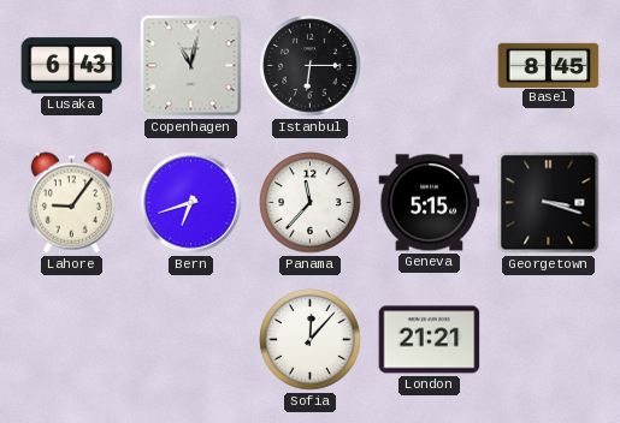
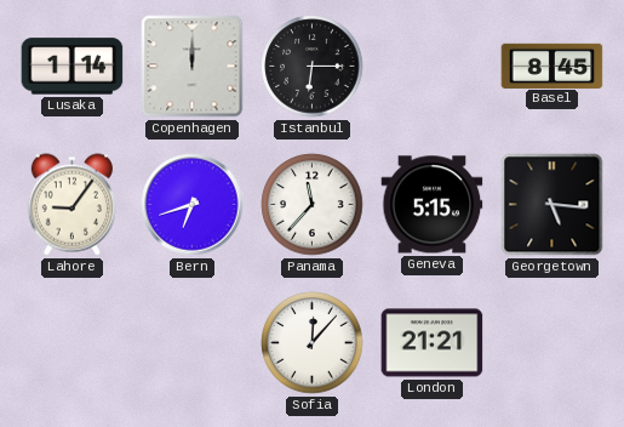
Lusaka: 6:43 -> 1:14 (73, 67)
Copenhagen: 11:02 -> 12:00 (193, 67)
Georgetown: 3:18 -> 5:16 (553, 205)
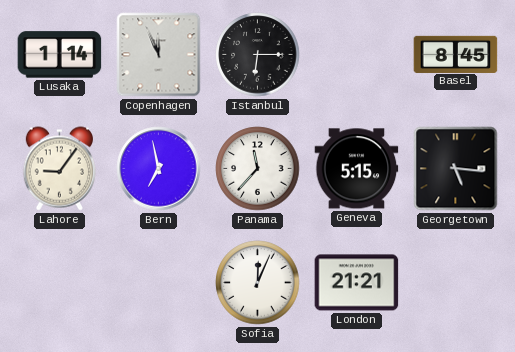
Copenhagen: 12:00 -> 11:56 (159, 55)
Bern: 6:42 -> 6:58 (159, 169)
Sofia: 12:07 -> 12:04 (258, 283)
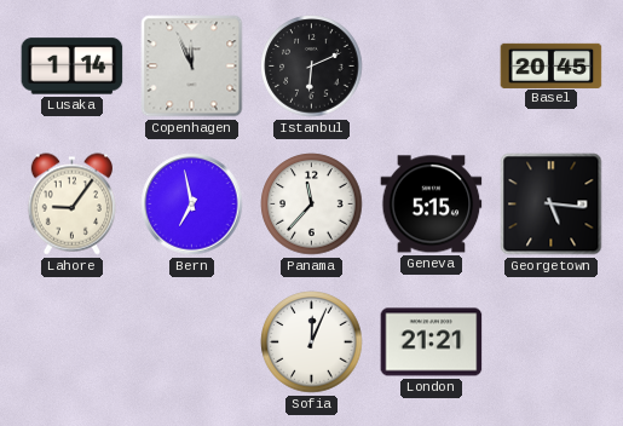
Istanbul: 6:15 -> 6:11 (312, 67)
Basel: 8:45 -> 20:45 (552, 65)
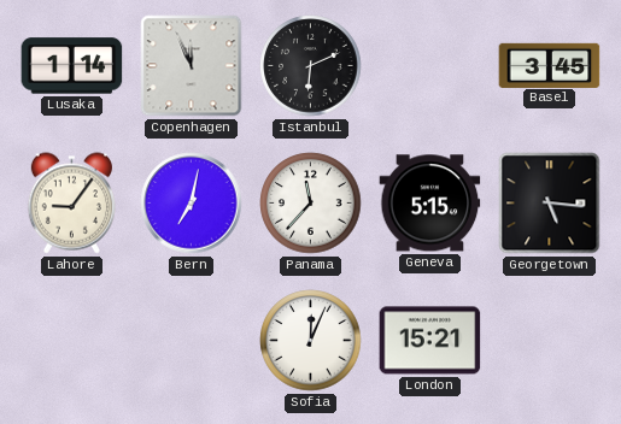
Basel: 20:45 -> 3:45 (550, 65)
Bern: 6:58 -> 7:02 (192, 204)
London: 21:21 -> 15:21 (430, 341)
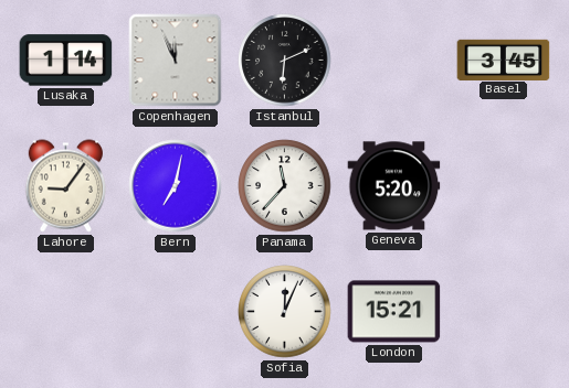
Geneva: 5:15 -> 5:20 (394, 186)
Georgetown: 5:16 -> none (550, 204)
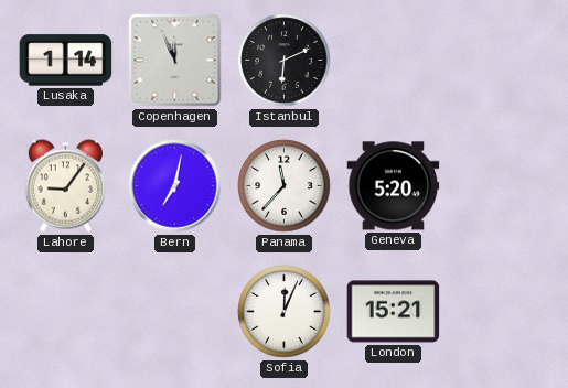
Basel: 3:45 -> none (504, 60)
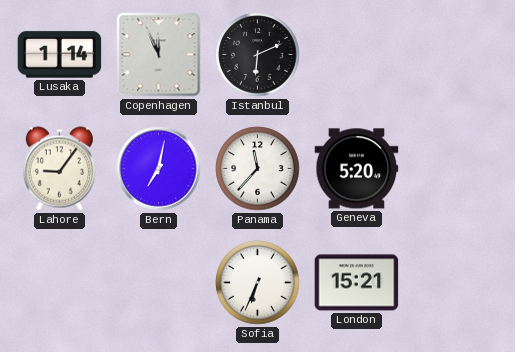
Sofia: 12:04 -> 6:34 (258, 283)
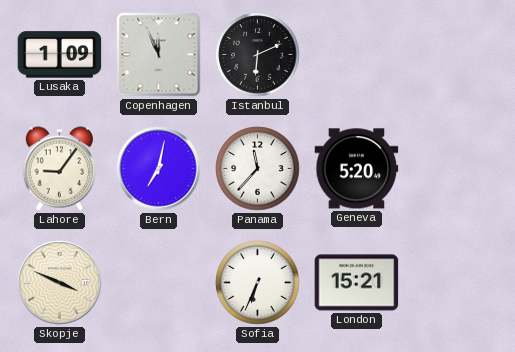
Lusaka: 1:14 -> 1:09 (60, 55)
Skopje: none -> 3:49 (60, 283)
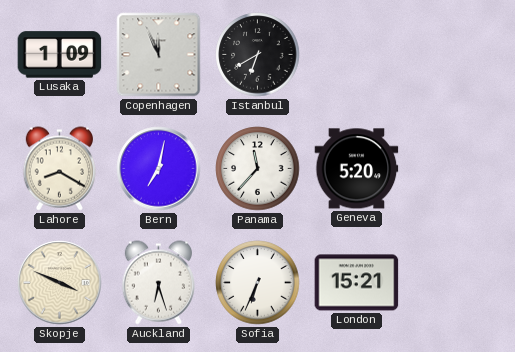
Istanbul: 6:11 -> 6:40 (258, 55)
Lahore: 9:06 -> 8:20 (59, 169)
Auckland: none -> 6:27 (158, 283)
